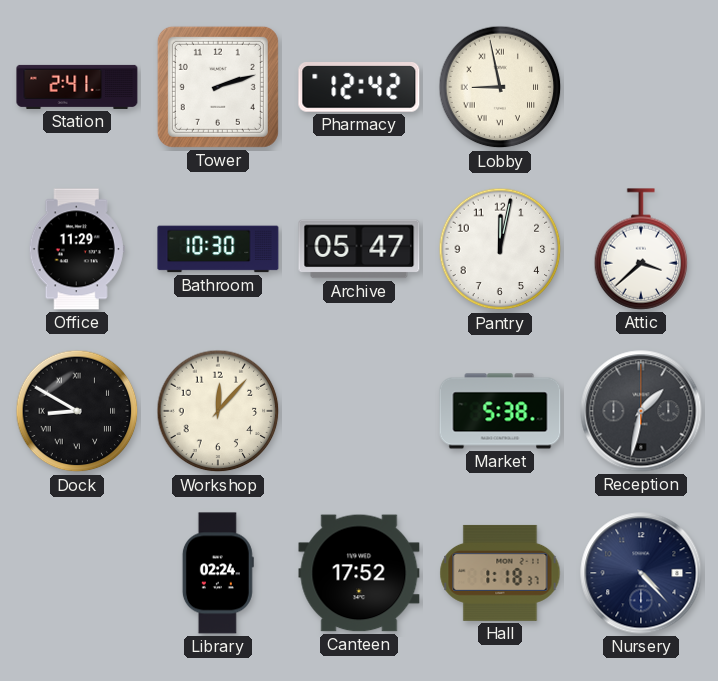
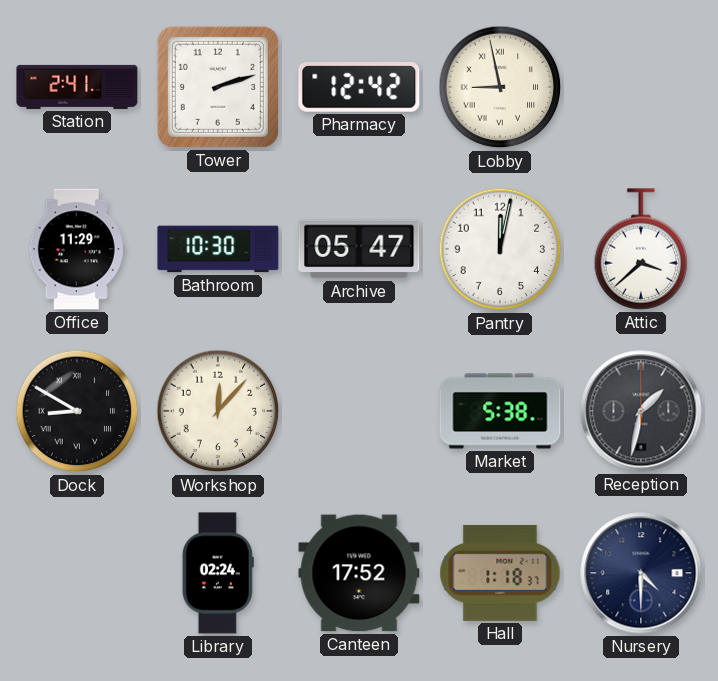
Nursery: 4:23 -> 4:30 (641, 573)
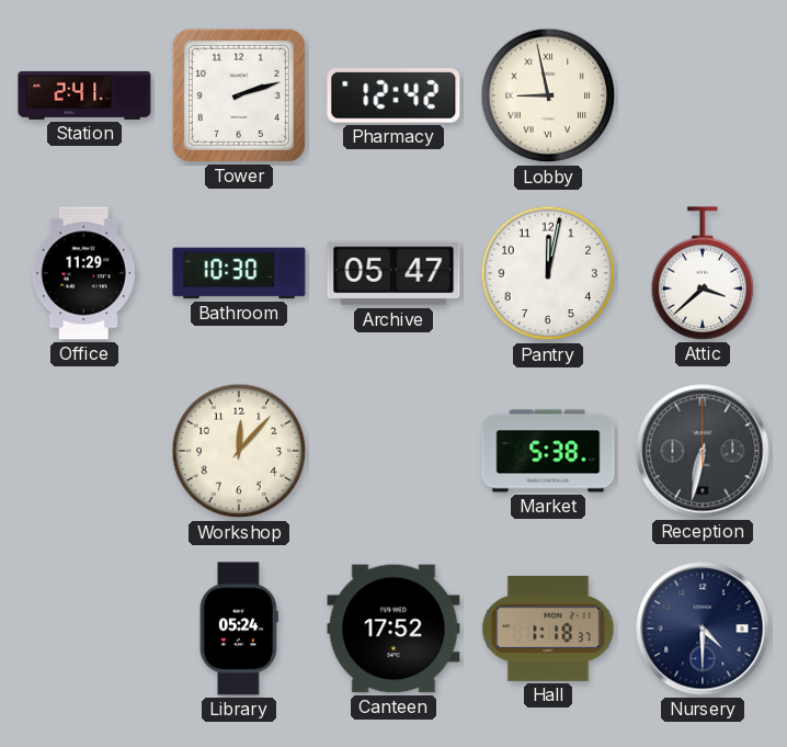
Dock: 8:50 -> none (77, 411)
Reception: 1:32 -> 6:32 (703, 451)
Library: 02:24 -> 05:24 (239, 629)
